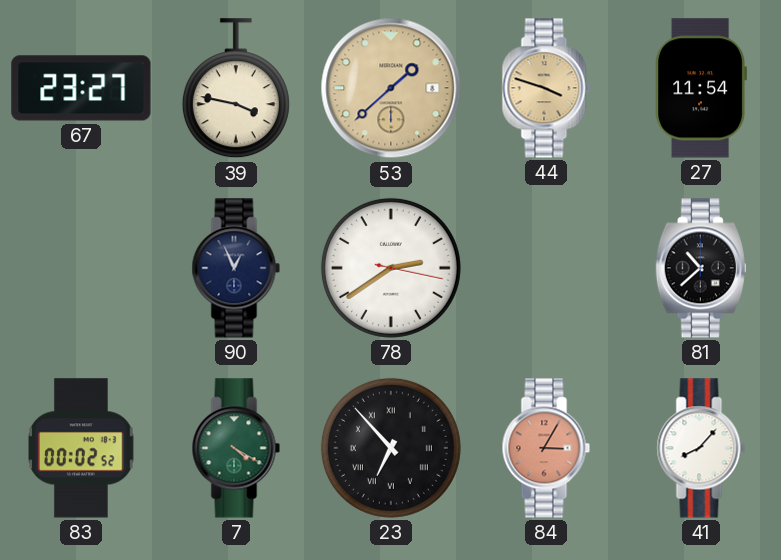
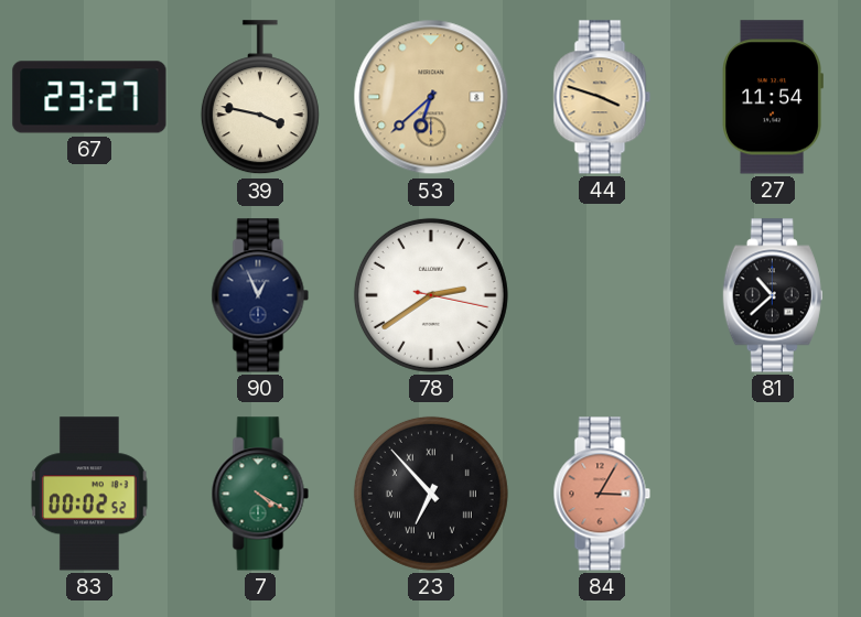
53: 1:38 -> 6:38 (431, 97)
41: 8:07 -> none (701, 448)
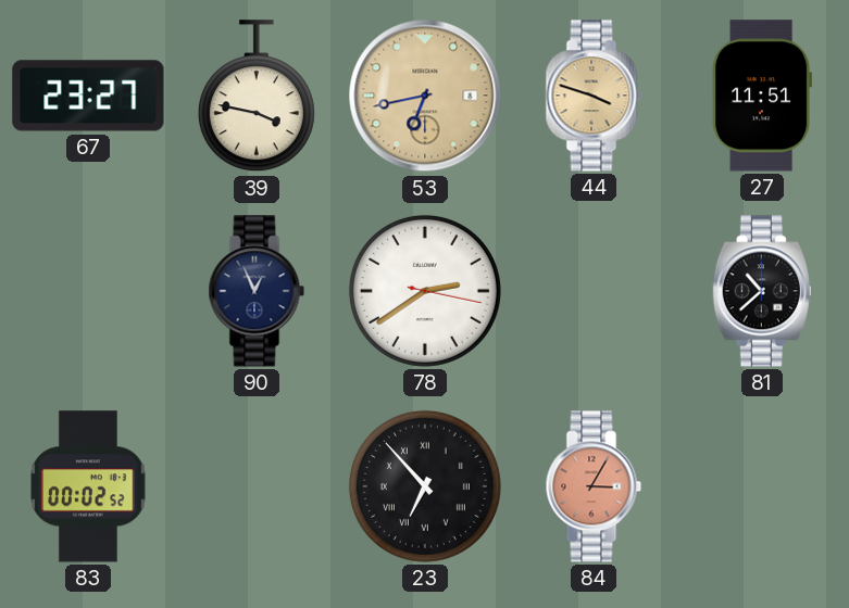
53: 6:38 -> 6:43 (425, 96)
27: 11:54 -> 11:51 (761, 96)
7: 4:20 -> none (260, 494)
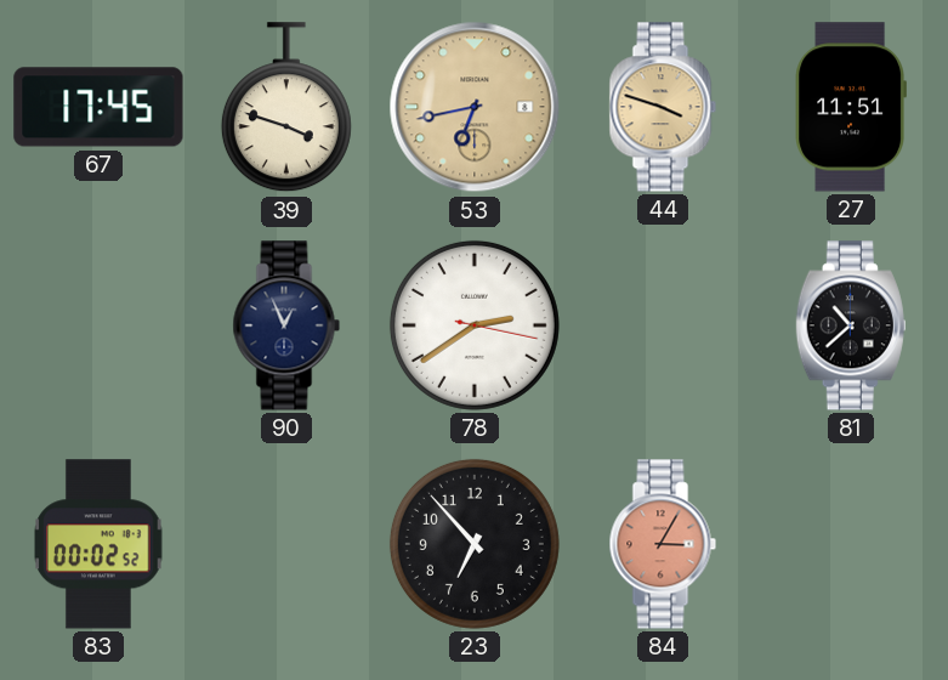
67: 23:27 -> 17:45 (98, 107)
39: 3:47 -> 3:48 (286, 108)
23 numerals: Roman -> Arabic (475, 544)
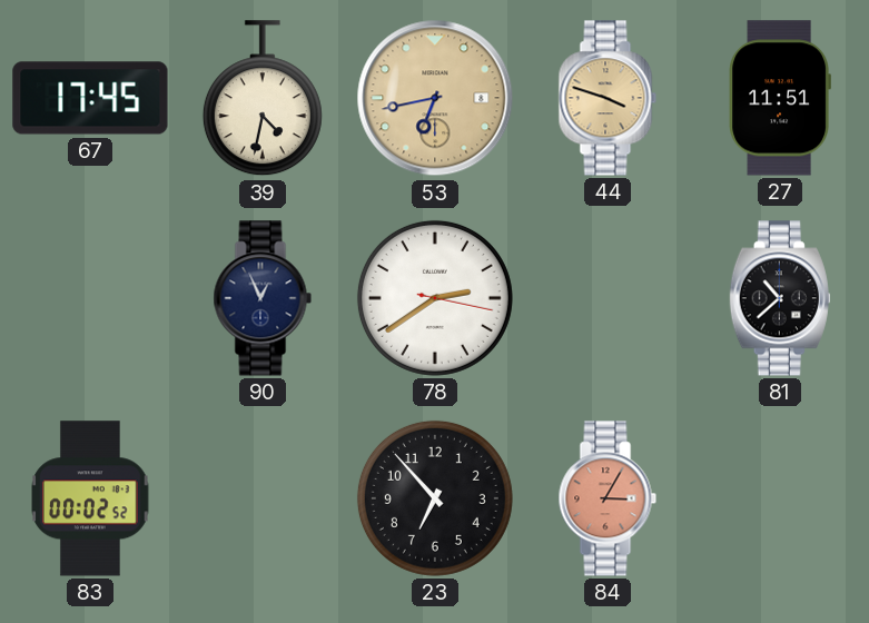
39: 3:48 -> 4:32 (263, 99)
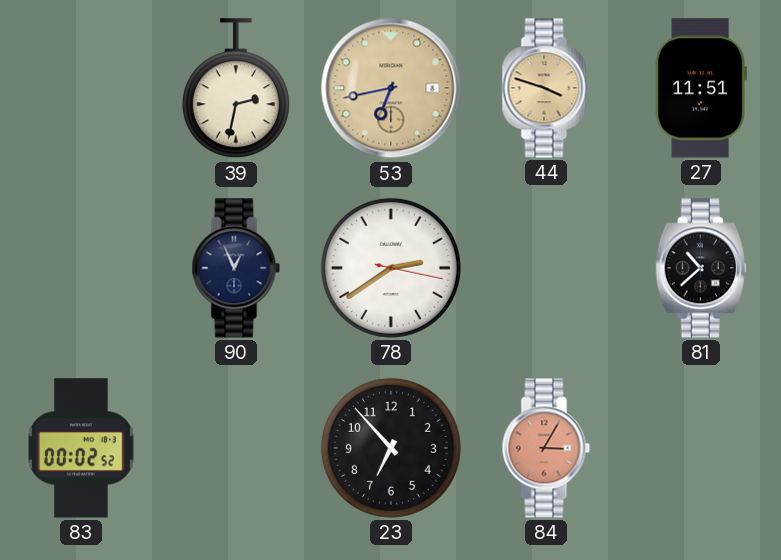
67: 17:45 -> none (90, 98)
39: 4:32 -> 2:32 (236, 89)
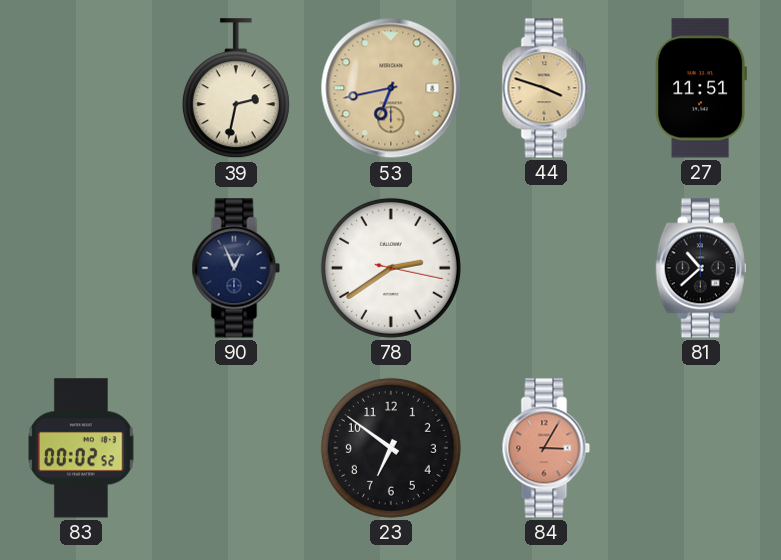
23: 6:53 -> 6:51 (391, 448)
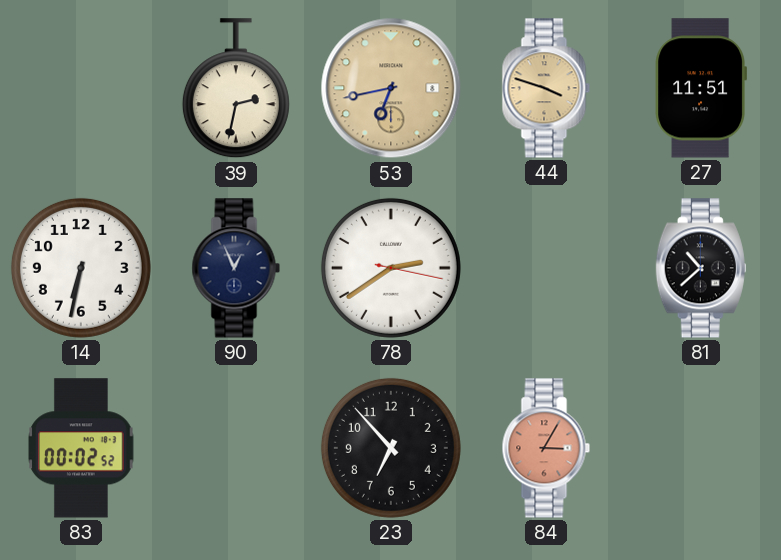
14: none -> 6:32 (81, 268)
23: 6:51 -> 6:53 (391, 448)
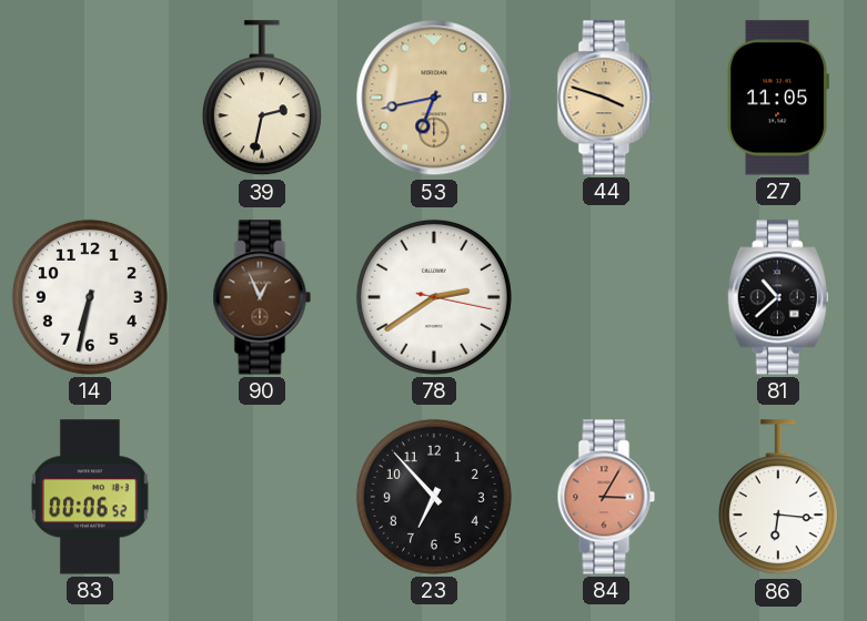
27: 11:51 -> 11:05 (777, 98)
90 dial: navy -> brown (262, 297)
83: 00:02 -> 00:06 (90, 497)
86: none -> 6:16 (778, 498)
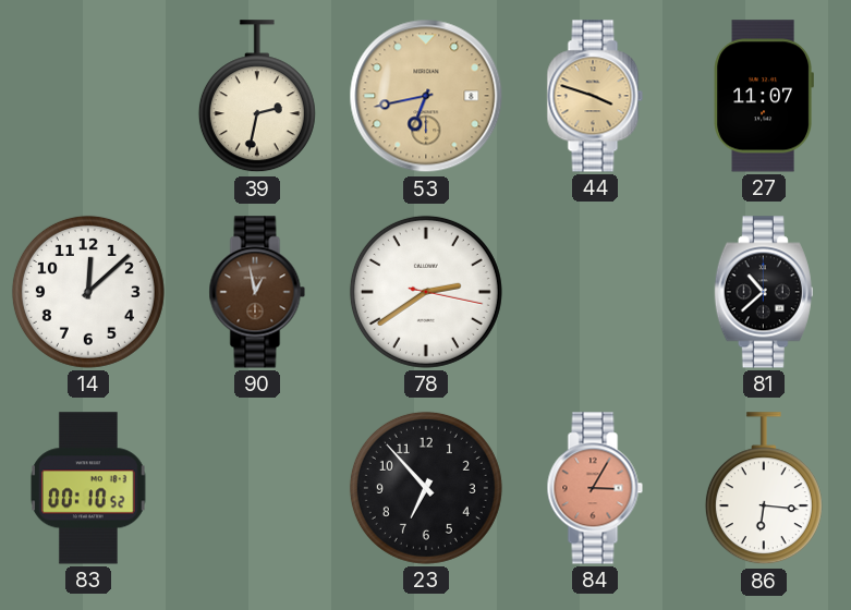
27: 11:05 -> 11:07 (763, 96)
14: 6:32 -> 12:08 (88, 292)
90: 12:56 -> 12:58 (257, 292)
83: 00:06 -> 00:10 (88, 488)
